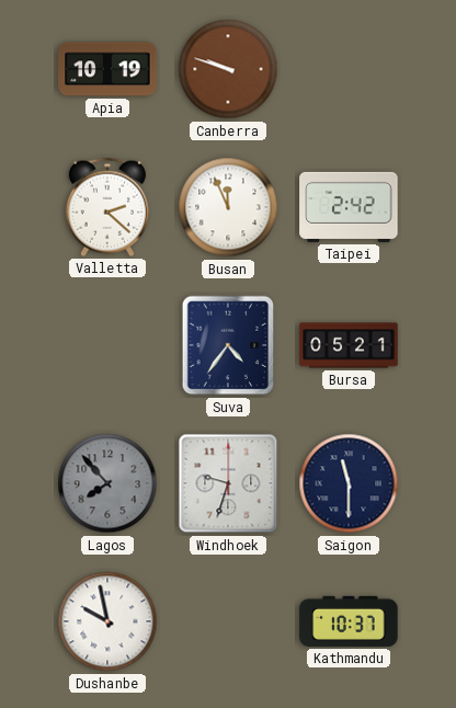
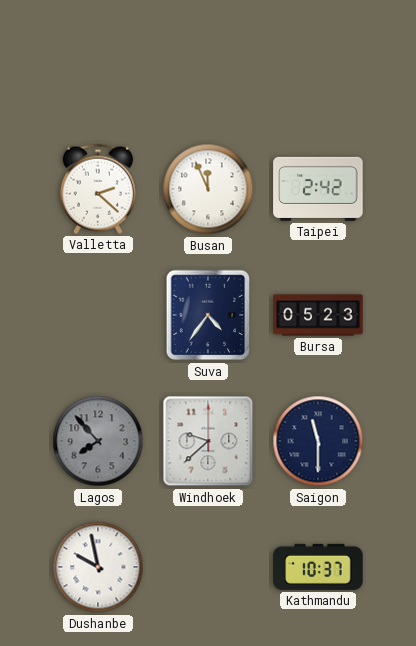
Apia: 10:19 -> none (107, 69)
Canberra: 9:48 -> none (228, 69)
Bursa: 05:21 -> 05:23 (318, 315)
Windhoek: 9:33 -> 9:38 (208, 441)
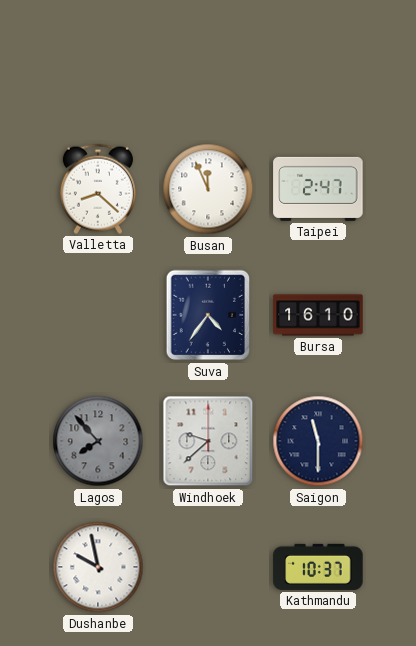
Valletta: 2:22 -> 8:22 (98, 189)
Taipei: 2:42 -> 2:47 (318, 189)
Bursa: 05:23 -> 16:10 (318, 315)
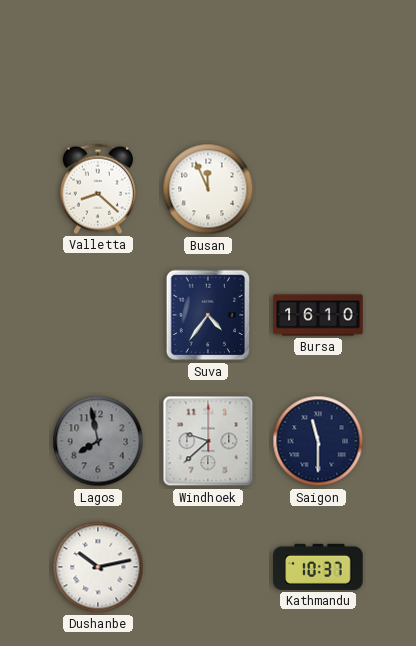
Taipei: 2:47 -> none (318, 189)
Lagos: 7:53 -> 7:58 (98, 441)
Dushanbe: 9:58 -> 10:13 (98, 567)
